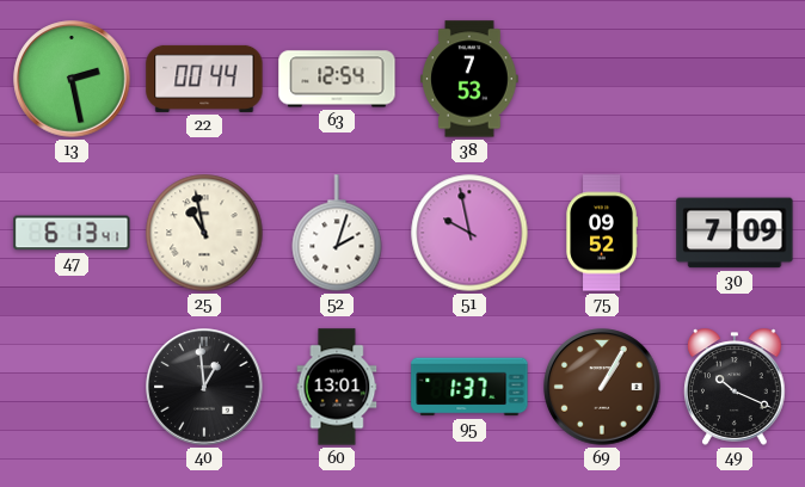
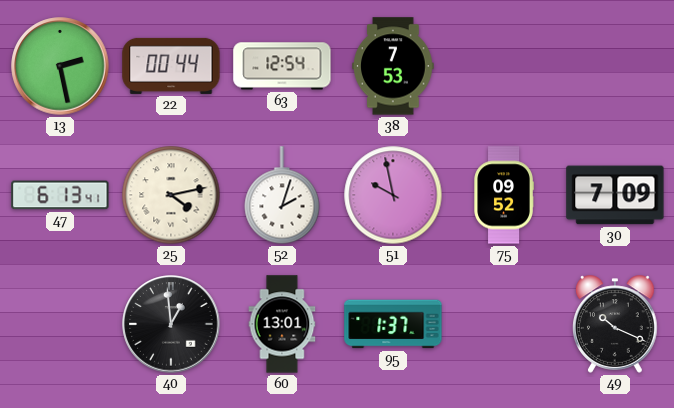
25: 10:58 -> 4:13 (171, 195)
69: 1:05 -> none (602, 387)
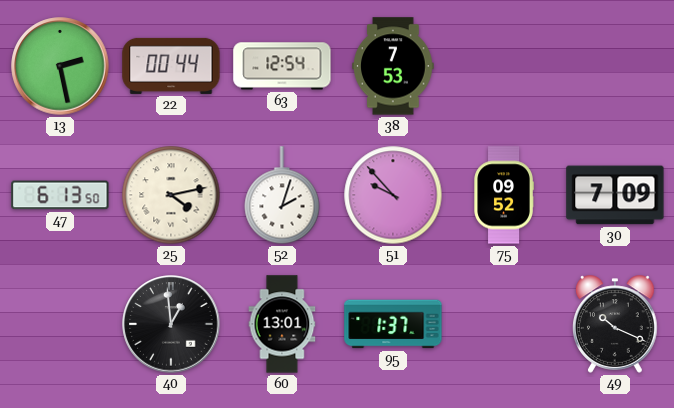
47: 6:13:41 -> 6:13:50 (60, 195)
51: 9:58 -> 9:53 (393, 195)
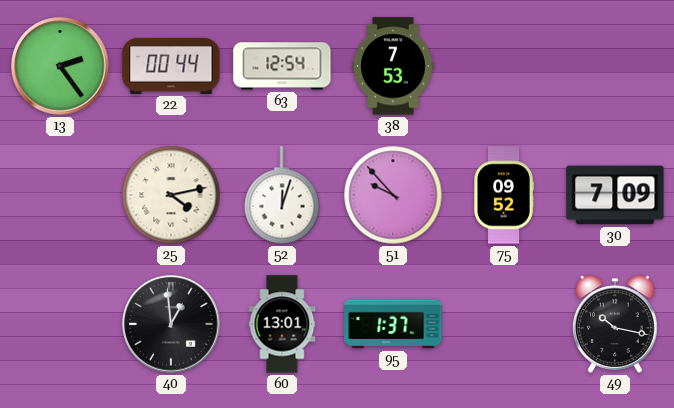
13: 2:28 -> 2:24 (60, 66)
47: 6:13 -> none (60, 195)
52: 2:03 -> 12:03 (282, 195)
49: 10:19 -> 10:17 (615, 324)
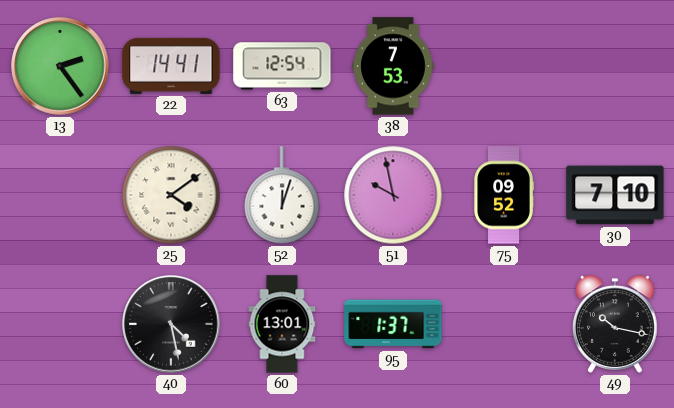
22: 00:44 -> 14:41 (171, 66)
25: 4:13 -> 4:09 (171, 195)
51: 9:53 -> 9:58 (393, 195)
30: 7:09 -> 7:10 (615, 195)
40: 12:59 -> 4:28 (171, 324)
